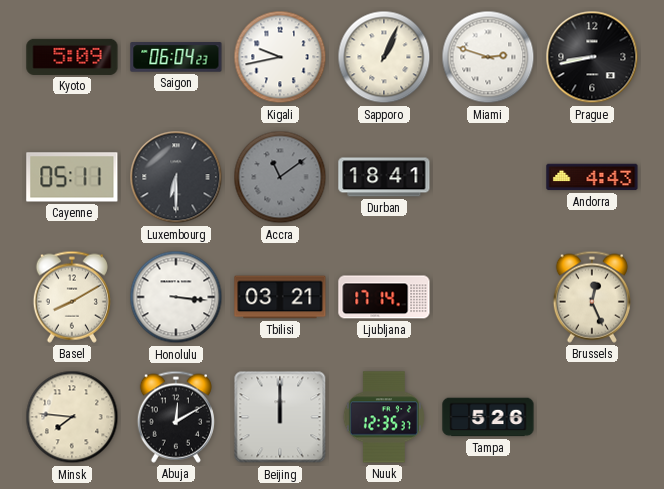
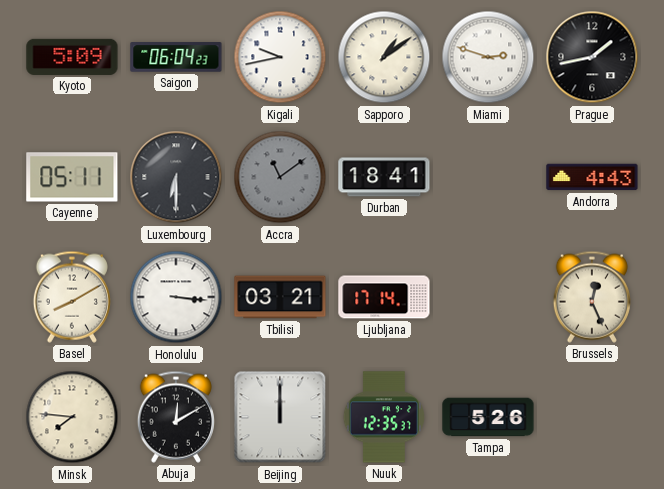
Sapporo: 1:04 -> 1:09 (384, 57)
Prague: 8:43 -> 1:43 (592, 57)
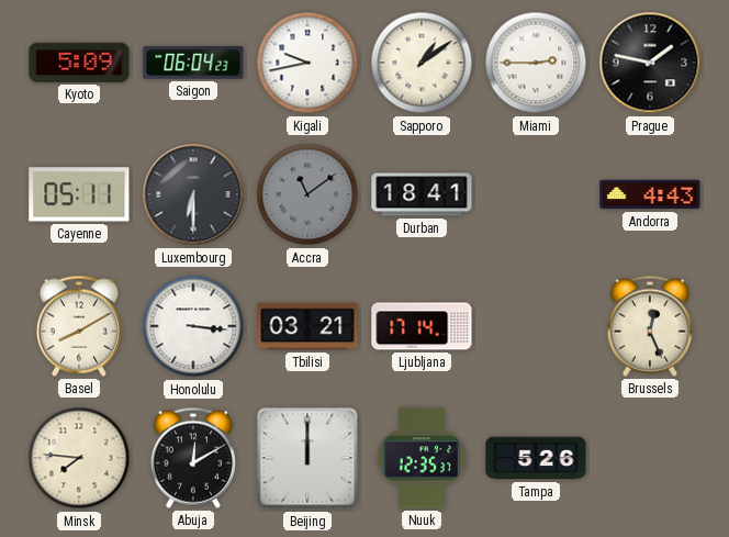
Miami: 2:48 -> 2:45 (536, 63)
Prague: 1:43 -> 1:47 (650, 63)
